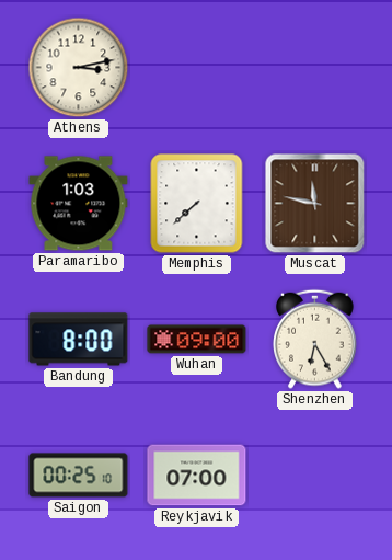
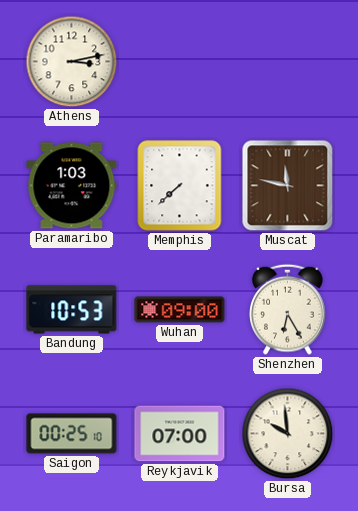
Bandung: 8:00 -> 10:53 (72, 310)
Bursa: none -> 9:59 (288, 434)
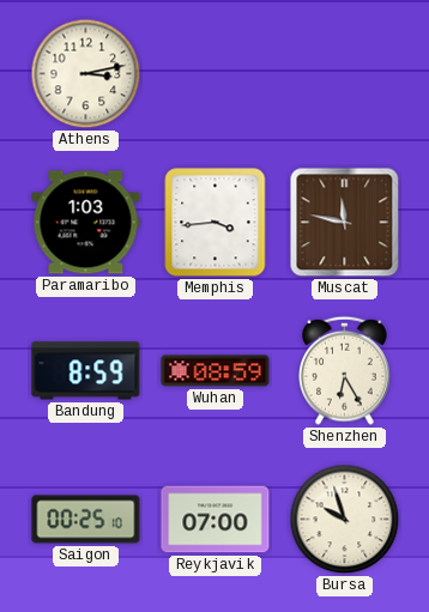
Memphis: 7:38 -> 3:44 (216, 223)
Bandung: 10:53 -> 8:59 (86, 371)
Wuhan: 09:00 -> 08:59 (216, 371)
Bursa: 9:59 -> 9:57 (345, 520)
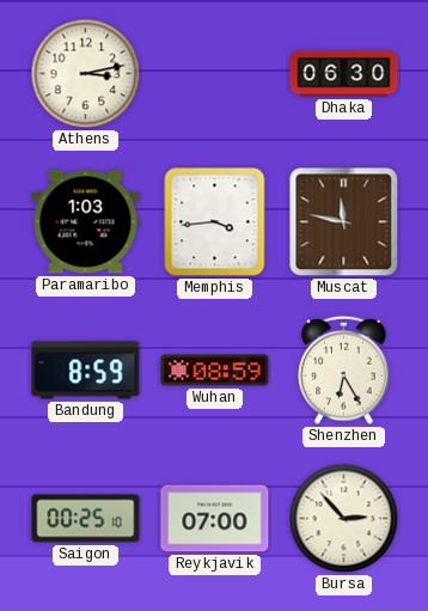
Dhaka: none -> 06:30 (344, 74)
Bursa: 9:57 -> 2:53 (344, 519)
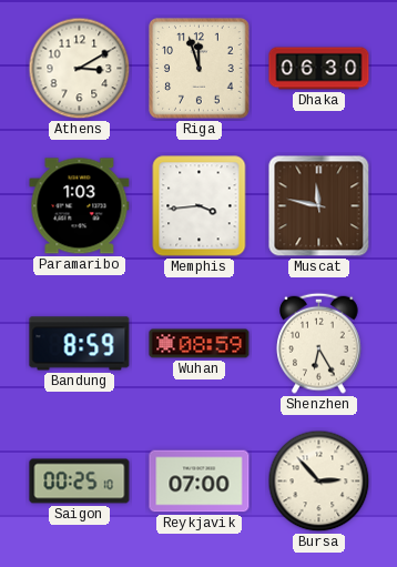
Athens: 3:13 -> 3:10 (80, 69)
Riga: none -> 11:57 (200, 69)
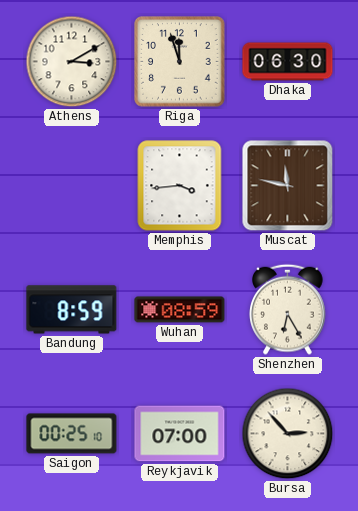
Paramaribo: 1:03 -> none (80, 206)
